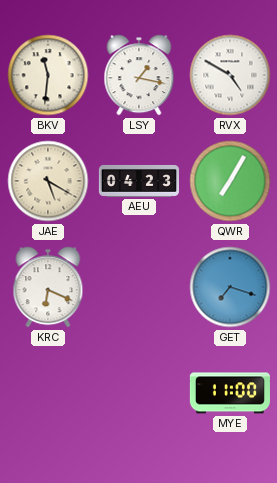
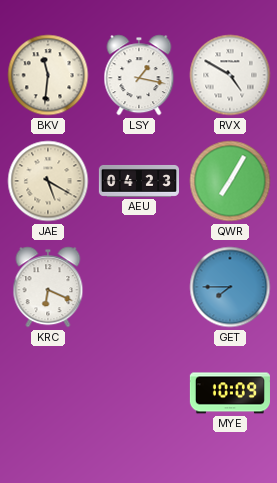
GET: 7:18 -> 7:45 (230, 287)
MYE: 11:00 -> 10:09 (230, 393)
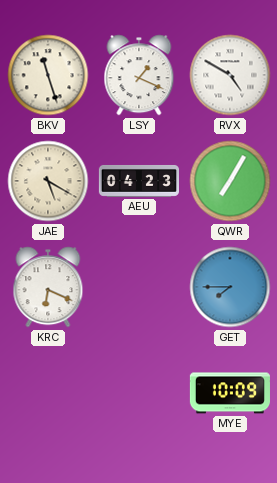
BKV: 11:31 -> 11:27 (48, 75)
LSY: 1:17 -> 1:19 (139, 75)
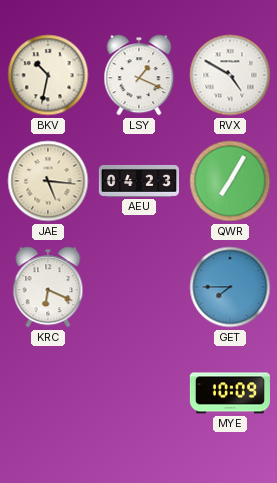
BKV: 11:27 -> 10:32 (48, 75)
JAE: 5:20 -> 5:16 (48, 181)
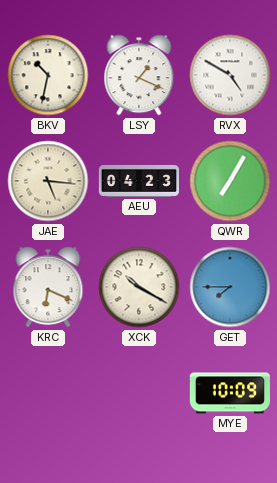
XCK: none -> 10:20 (139, 287)
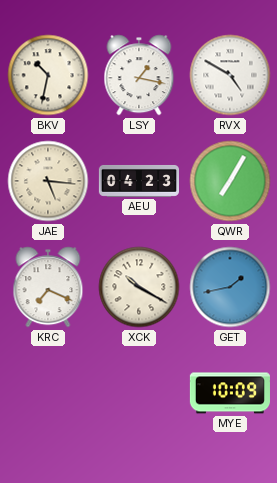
LSY: 1:19 -> 1:17 (139, 75)
KRC: 6:19 -> 7:19 (48, 287)
GET: 7:45 -> 1:43 (230, 287)
